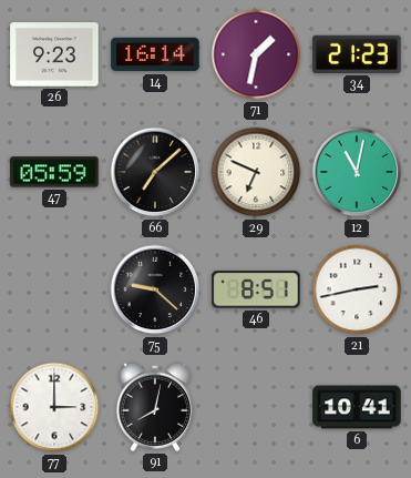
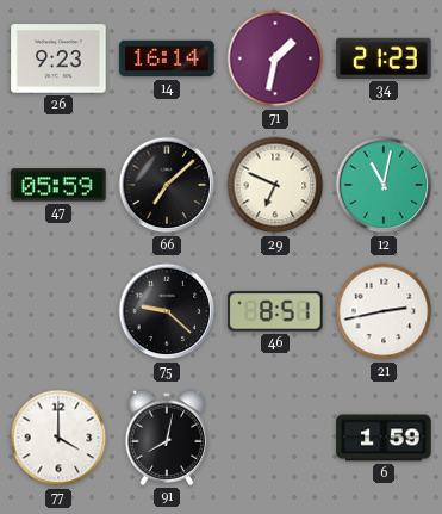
77: 3:00 -> 4:00 (58, 438)
6: 10:41 -> 1:59 (384, 438)
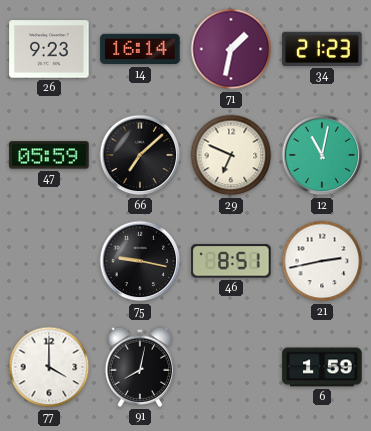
75: 9:22 -> 9:17 (140, 261)
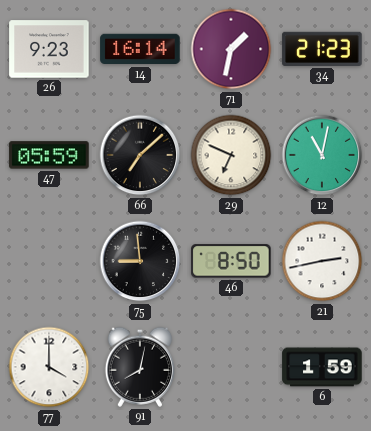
75: 9:17 -> 8:59 (140, 261)
46: 8:51 -> 8:50 (231, 261)
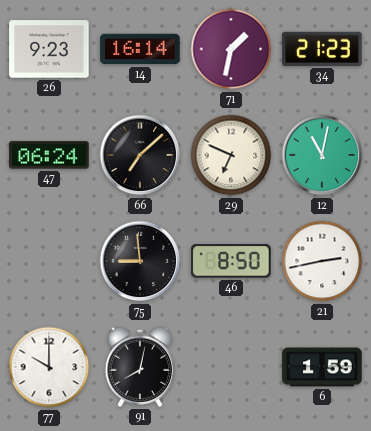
47: 05:59 -> 06:24 (49, 155)
77: 4:00 -> 10:00 (49, 367)
